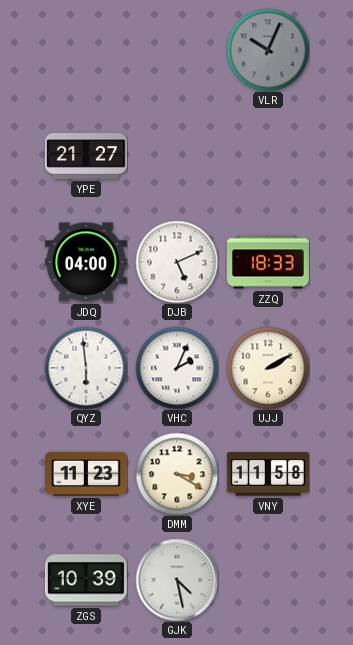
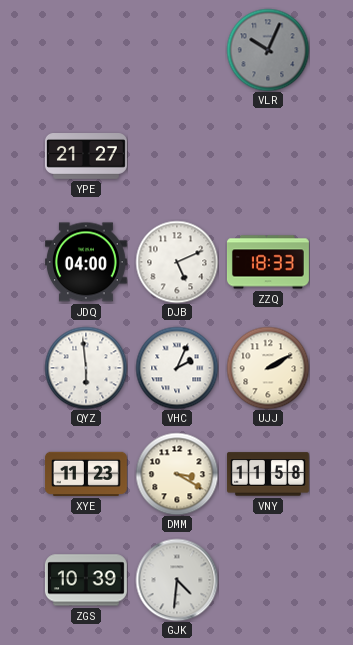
GJK: 4:28 -> 4:31 (177, 580)
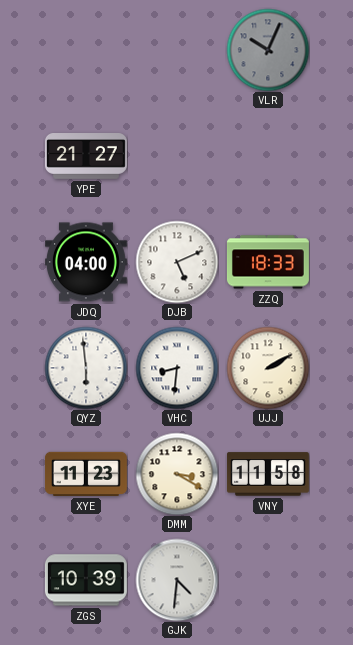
VHC: 2:04 -> 8:31 (177, 368)
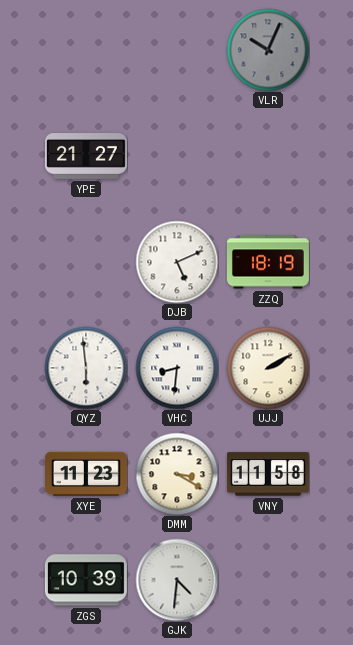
JDQ: 04:00 -> none (86, 262)
ZZQ: 18:33 -> 18:19 (268, 262)
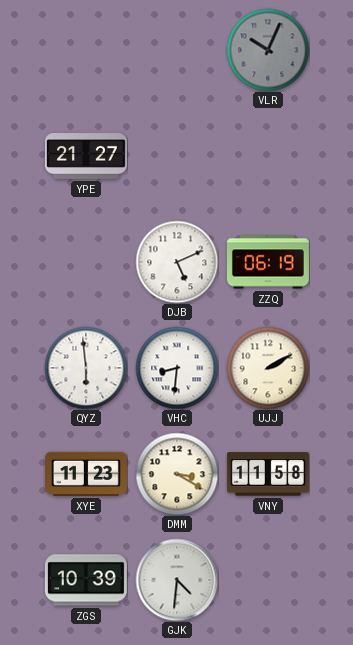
ZZQ: 18:19 -> 06:19 (268, 262)
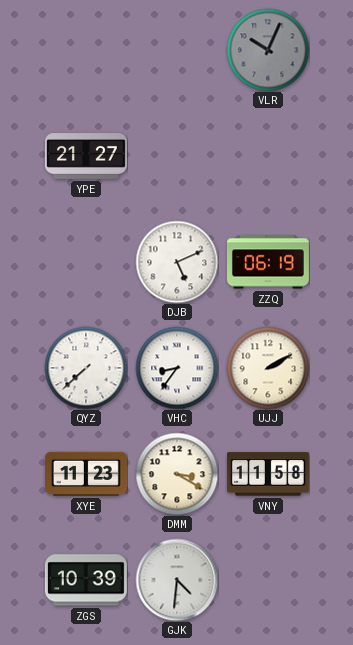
QYZ: 5:59 -> 7:38 (86, 368)
VHC: 8:31 -> 8:36 (177, 368)
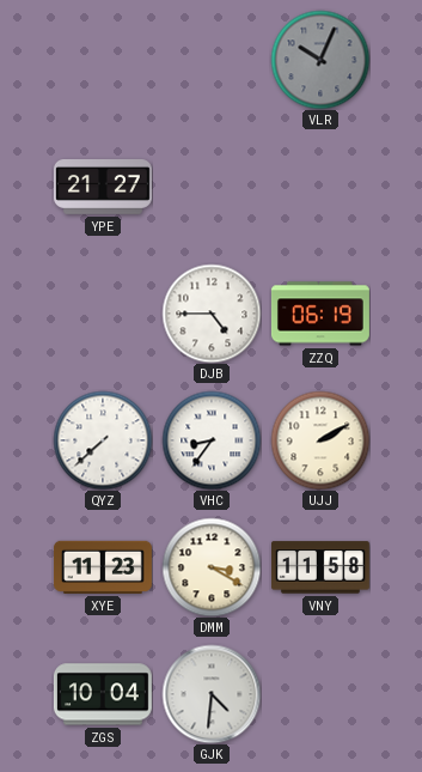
DJB: 5:11 -> 4:45 (212, 314)
ZGS: 10:39 -> 10:04 (103, 694)
